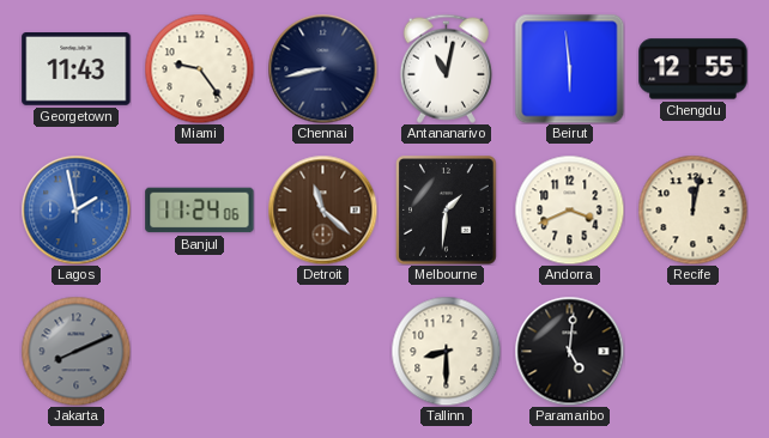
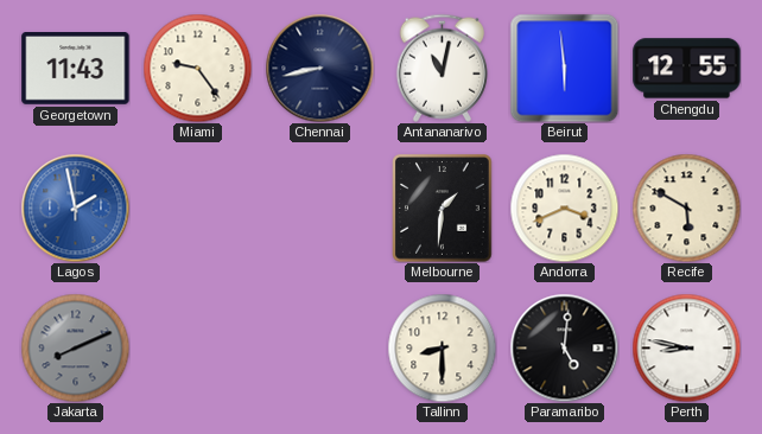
Banjul: 11:24 -> none (200, 211)
Detroit: 11:22 -> none (322, 209)
Recife: 12:02 -> 5:50 (686, 208)
Perth: none -> 8:47 (686, 347)
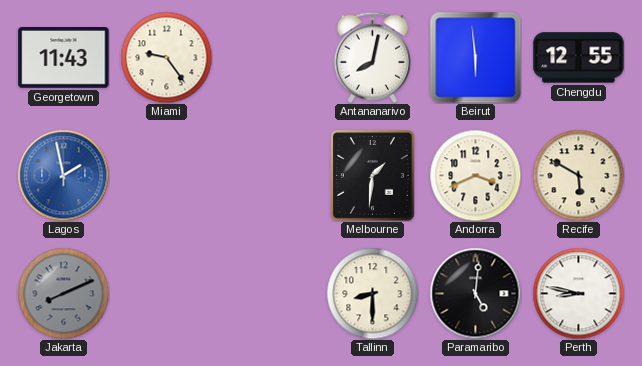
Chennai: 8:43 -> none (319, 68)
Antananarivo: 11:02 -> 8:02 (372, 57)
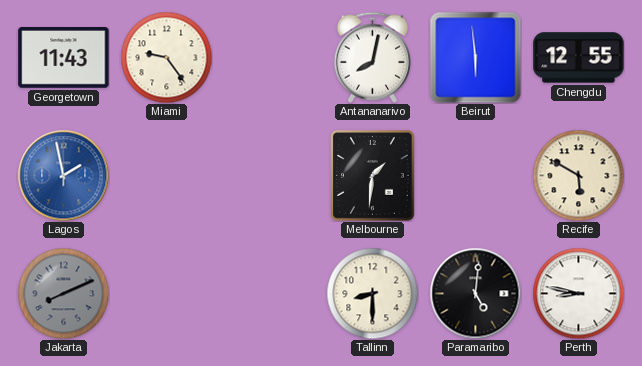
Andorra: 3:41 -> none (475, 175)
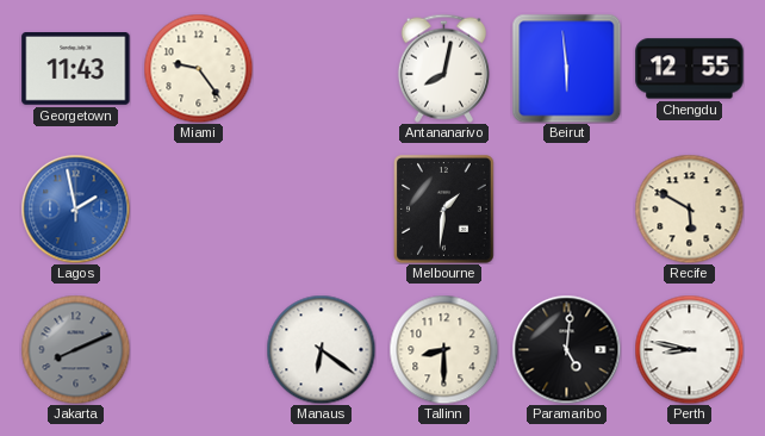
Manaus: none -> 6:21 (321, 349)
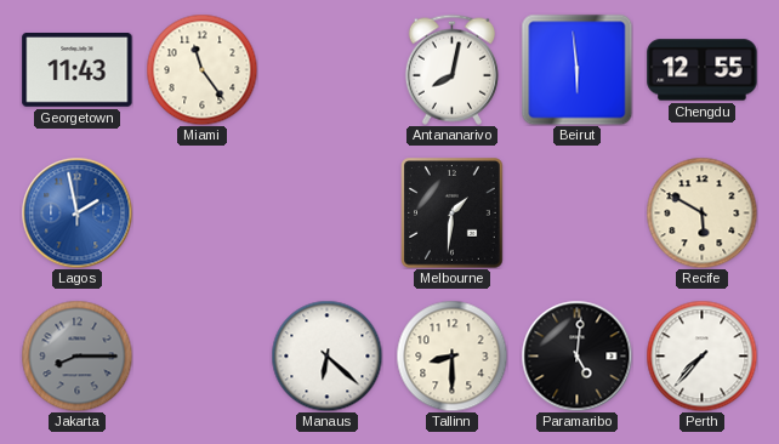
Miami: 9:24 -> 11:24 (201, 69)
Jakarta: 8:11 -> 8:15 (76, 355)
Manaus: 6:21 -> 6:22 (326, 355)
Perth: 8:47 -> 7:37 (701, 355)
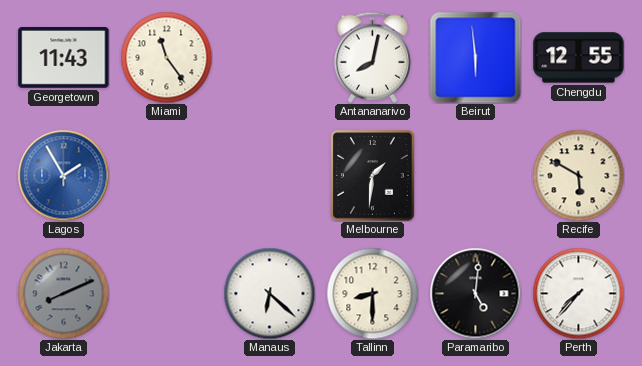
Lagos: 1:58 -> 1:55 (63, 175)
Jakarta: 8:15 -> 8:11 (63, 293)
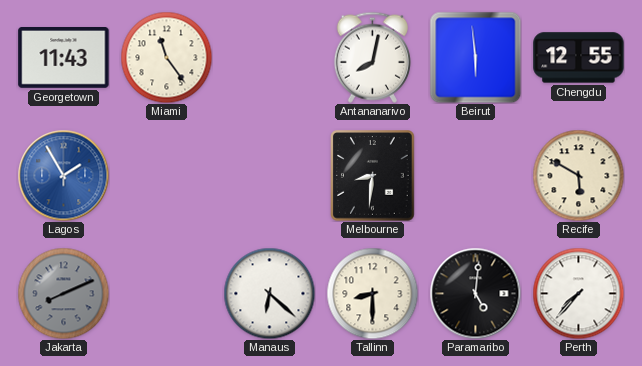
Melbourne: 1:31 -> 8:31 (373, 176)
